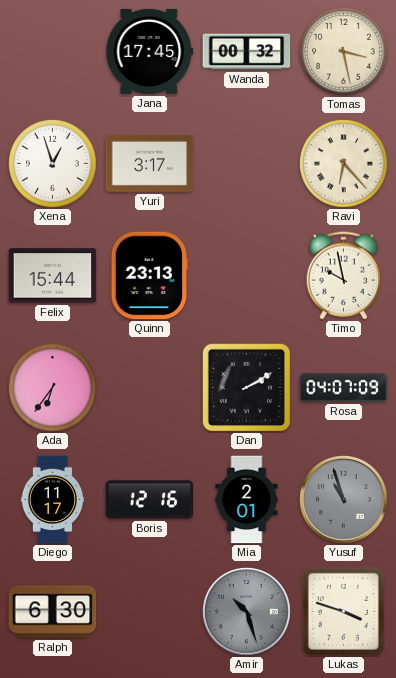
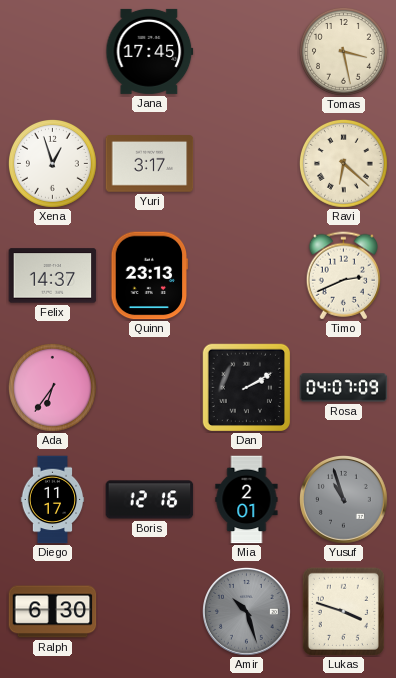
Wanda: 00:32 -> none (247, 52)
Ravi: 6:23 -> 6:22 (344, 164)
Felix: 15:44 -> 14:37 (53, 276)
Timo: 9:58 -> 2:41 (343, 276)
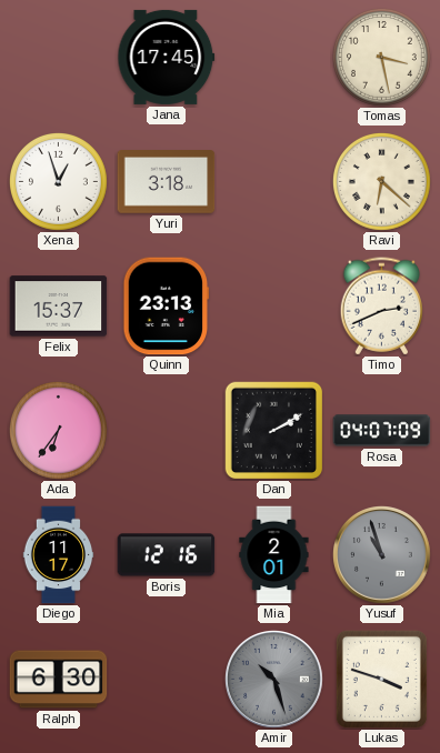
Yuri: 3:17 -> 3:18 (167, 182)
Felix: 14:37 -> 15:37 (59, 307)
